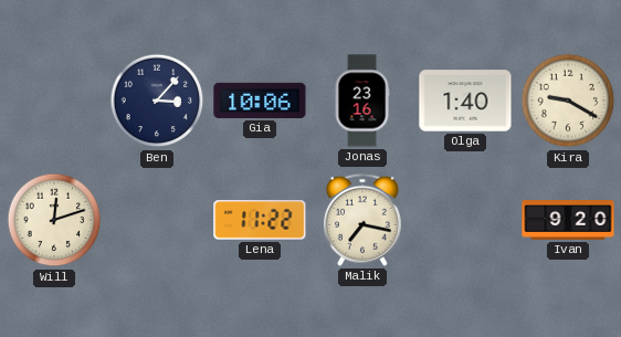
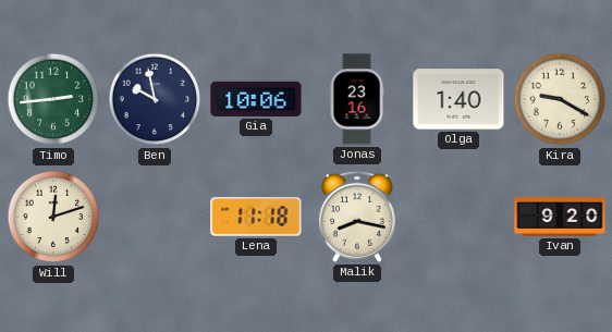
Timo: none -> 2:44 (53, 99)
Ben: 3:07 -> 9:58 (155, 99)
Lena: 11:22 -> 11:18 (256, 217)
Malik: 7:17 -> 8:17 (357, 217)
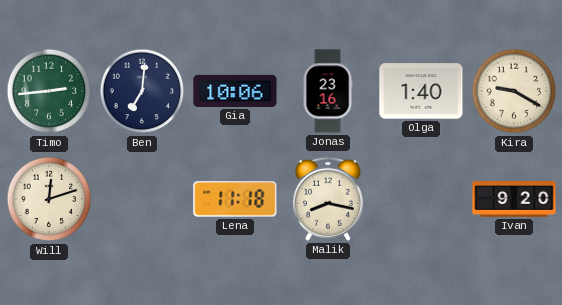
Ben: 9:58 -> 7:01 (142, 91)
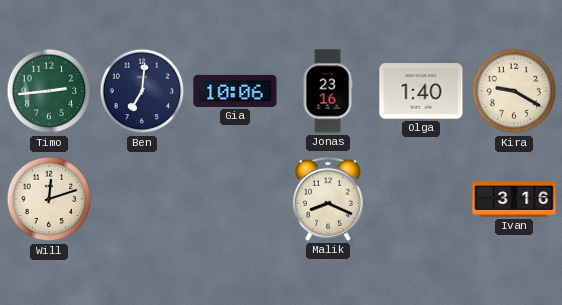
Lena: 11:18 -> none (235, 199)
Malik: 8:17 -> 8:19 (328, 199)
Ivan: 9:20 -> 3:16 (514, 200)
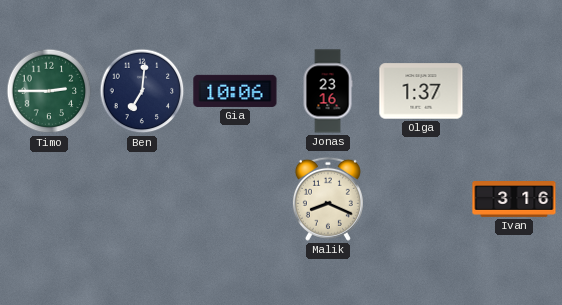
Timo: 2:44 -> 2:45 (49, 91)
Olga: 1:40 -> 1:37 (421, 91)
Kira: 9:20 -> none (514, 91)
Will: 12:12 -> none (49, 199)
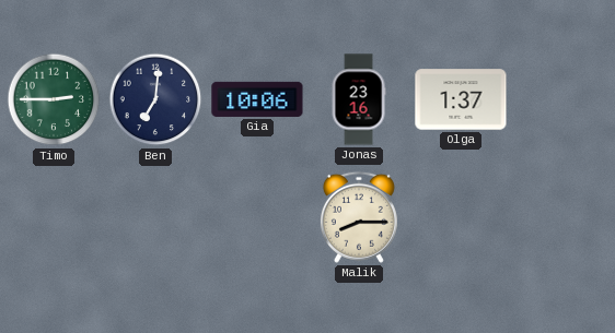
Malik: 8:19 -> 8:15 (359, 217)
Ivan: 3:16 -> none (514, 200)
